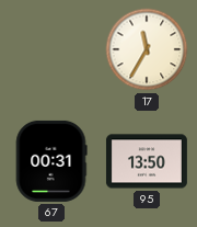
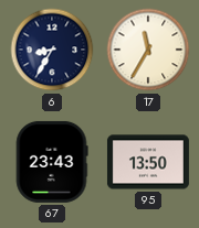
6: none -> 8:35 (52, 50)
67: 00:31 -> 23:43 (52, 162)
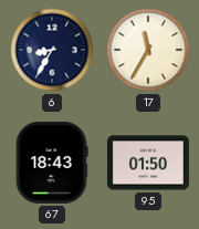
67: 23:43 -> 18:43 (52, 163)
95: 13:50 -> 01:50 (148, 163)
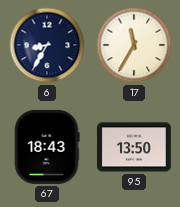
95: 01:50 -> 13:50 (134, 147)
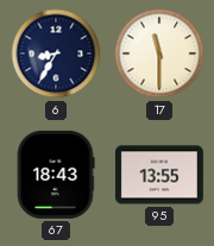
17: 11:35 -> 11:30 (159, 53)
95: 13:50 -> 13:55 (159, 175)
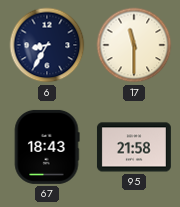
95: 13:55 -> 21:58 (134, 147)
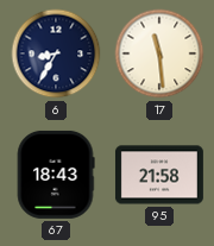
17: 11:30 -> 11:29 (159, 53)
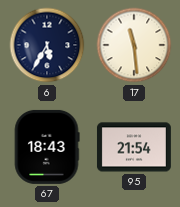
6: 8:35 -> 5:35 (47, 45)
95: 21:58 -> 21:54 (134, 147)
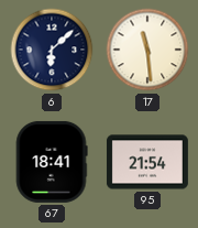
6: 5:35 -> 6:08 (52, 50)
67: 18:43 -> 18:41 (52, 162)
